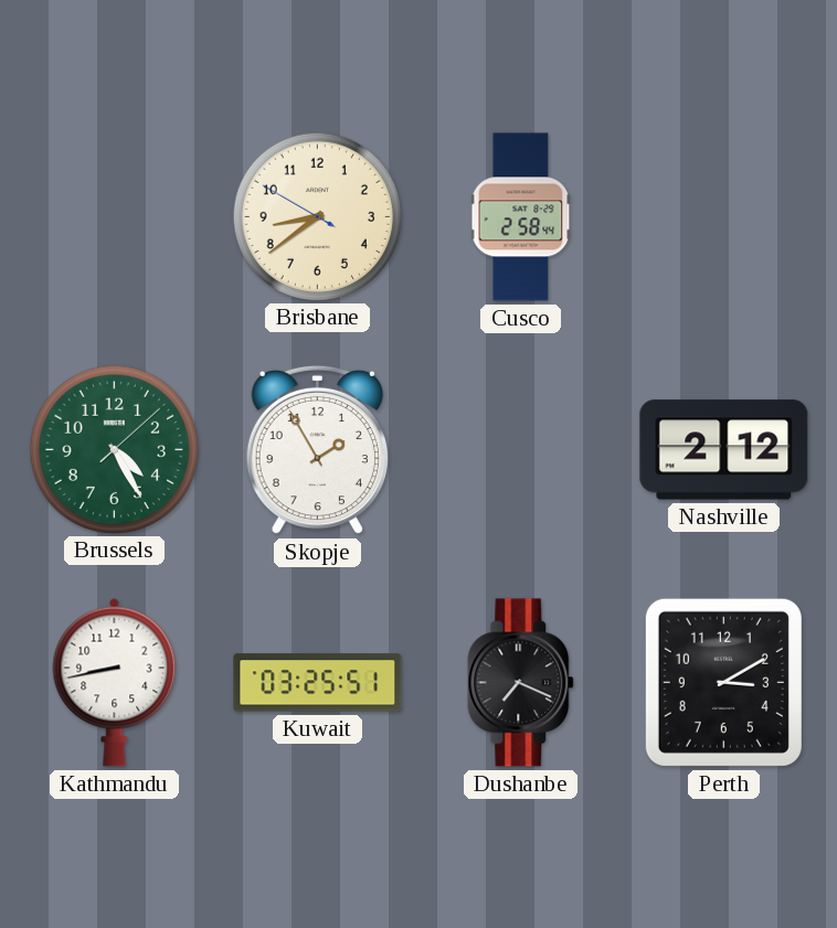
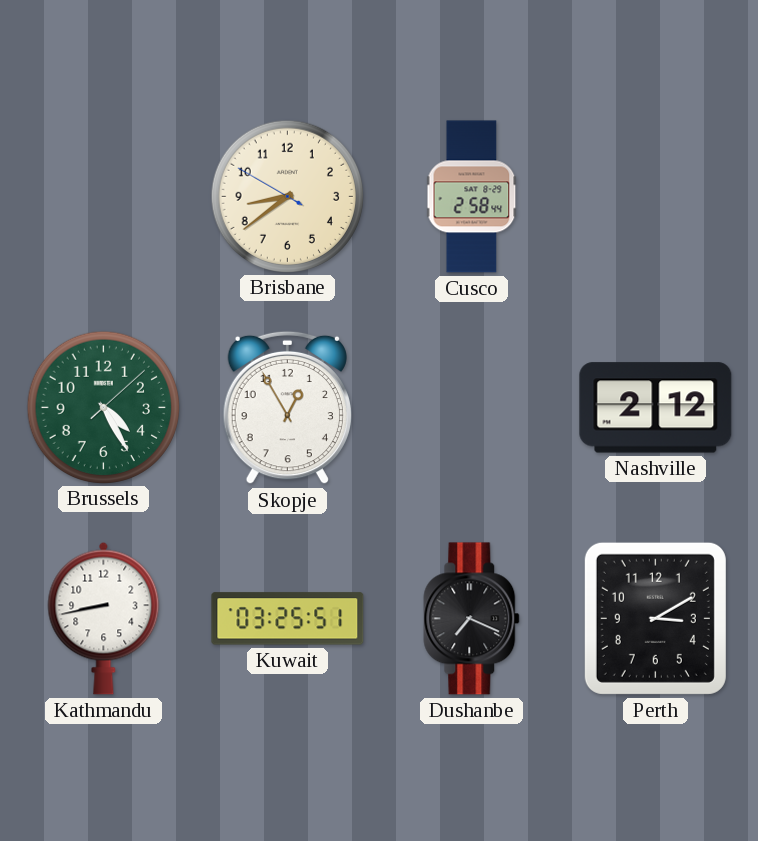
Skopje: 1:55 -> 12:55 (287, 408)
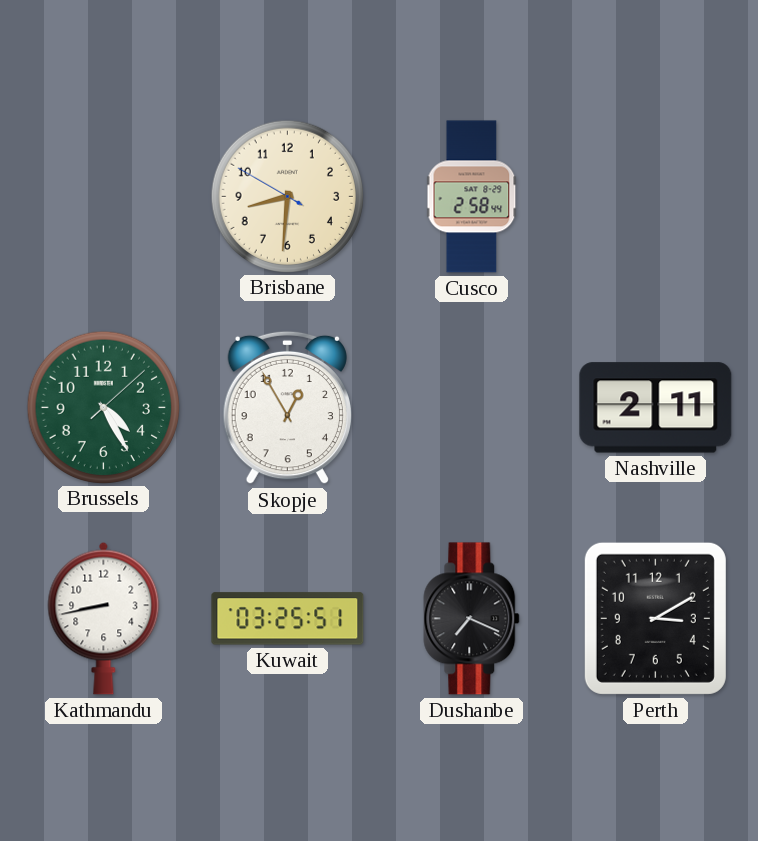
Brisbane: 8:38 -> 8:30 (287, 196)
Nashville: 2:12 -> 2:11 (656, 408)
